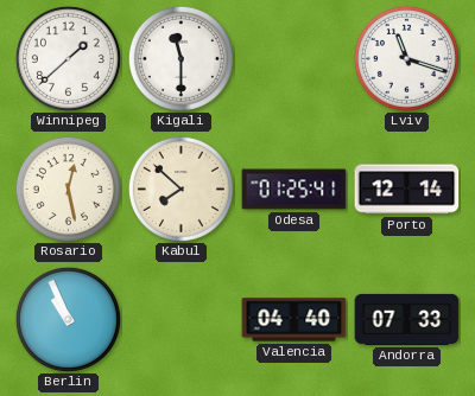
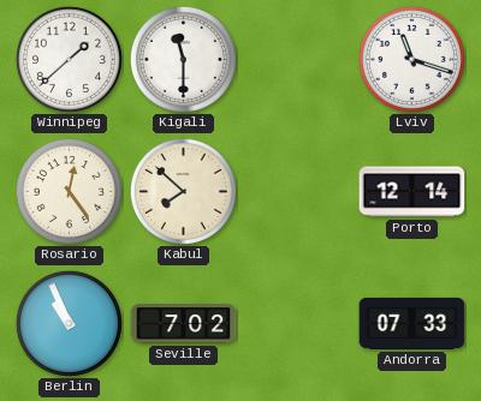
Rosario: 12:28 -> 12:24 (69, 191)
Odesa: 01:25 -> none (294, 190)
Seville: none -> 7:02 (184, 324)
Valencia: 04:40 -> none (294, 320)
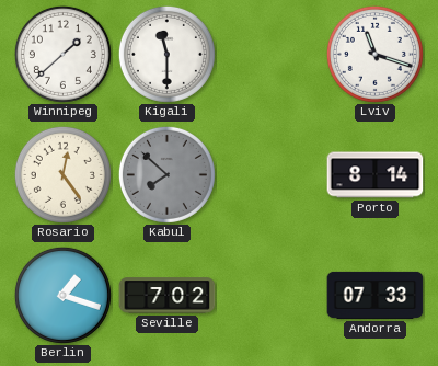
Kabul dial: cream -> grey (166, 174)
Porto: 12:14 -> 8:14 (376, 175)
Berlin: 10:56 -> 1:18 (62, 295)
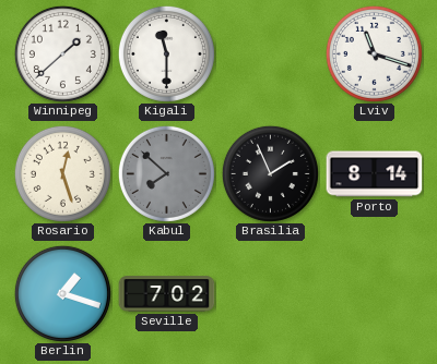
Rosario: 12:24 -> 12:27 (62, 173)
Brasilia: none -> 1:56 (270, 173)
Andorra: 07:33 -> none (376, 295)
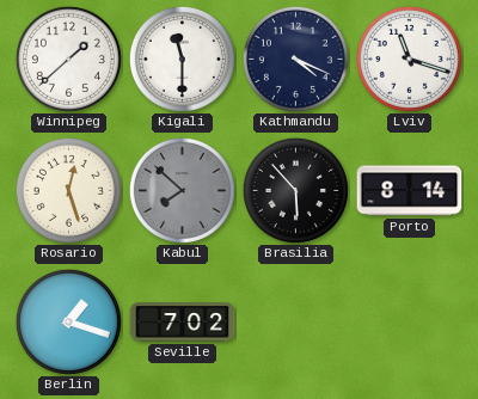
Kathmandu: none -> 4:19 (295, 59)
Brasilia: 1:56 -> 5:53 (295, 190)
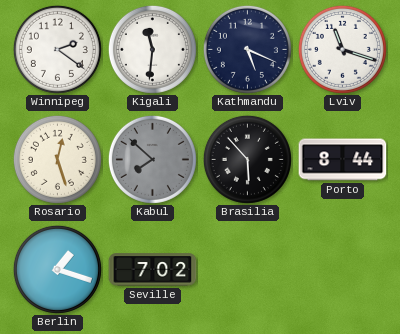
Winnipeg: 1:38 -> 2:21 (57, 49)
Kigali: 11:30 -> 11:31 (152, 49)
Kathmandu: 4:19 -> 5:19 (247, 49)
Porto: 8:14 -> 8:44 (343, 160)
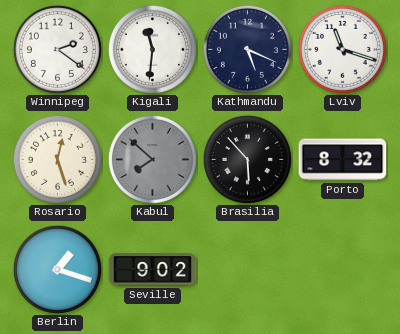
Porto: 8:44 -> 8:32 (343, 160)
Seville: 7:02 -> 9:02 (153, 270)
